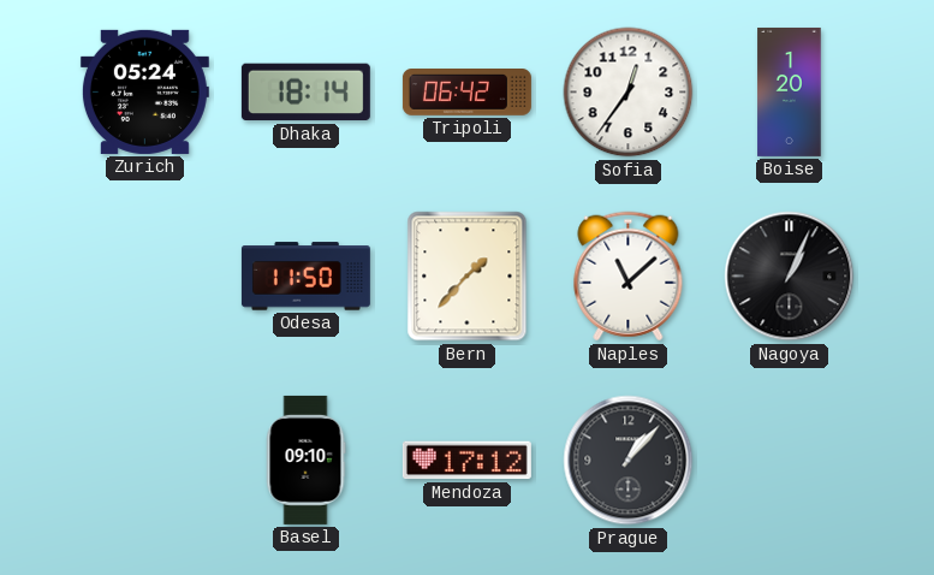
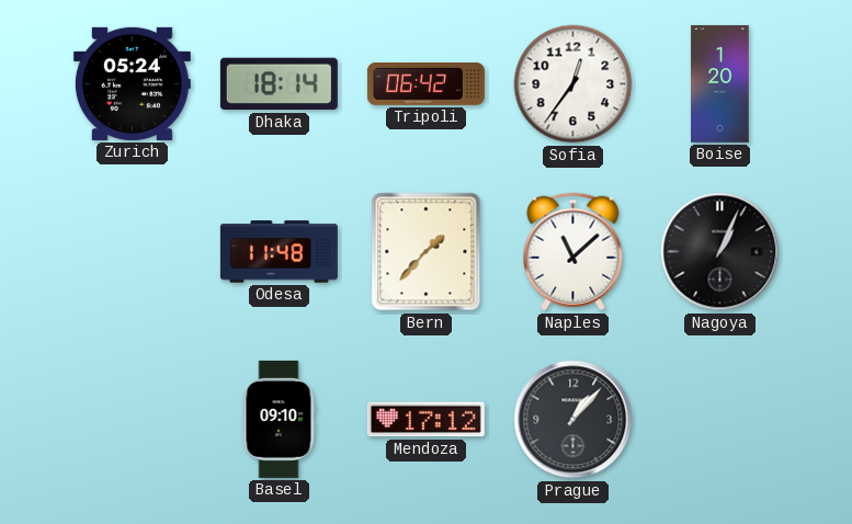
Odesa: 11:50 -> 11:48 (279, 252)
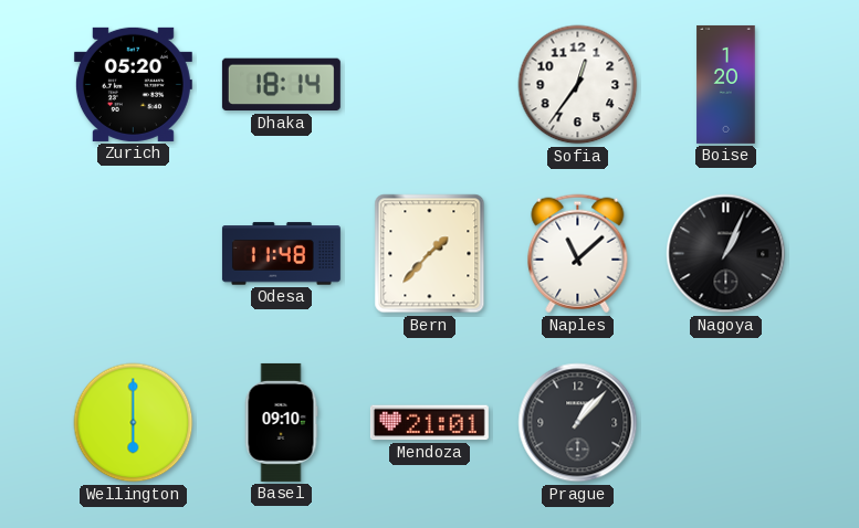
Zurich: 05:24 -> 05:20 (133, 84)
Tripoli: 06:42 -> none (425, 84)
Wellington: none -> 6:00 (134, 423)
Mendoza: 17:12 -> 21:01 (429, 423)
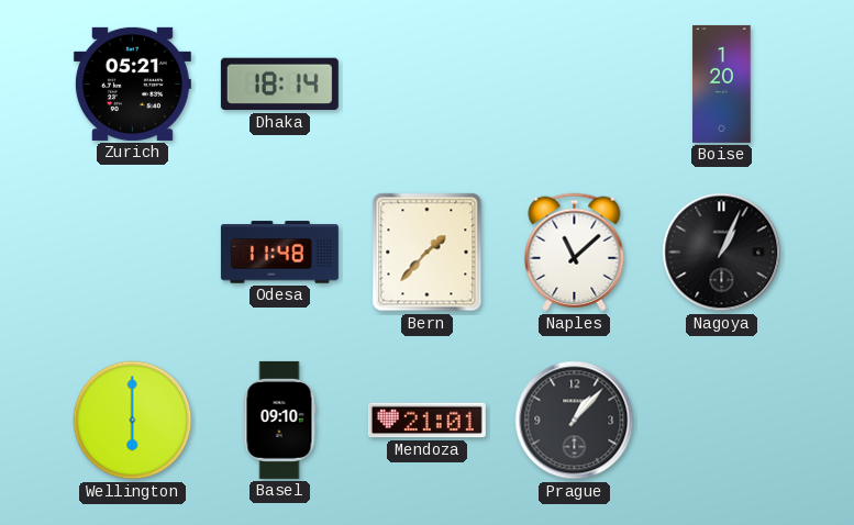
Zurich: 05:20 -> 05:21 (132, 83)
Sofia: 12:36 -> none (578, 85)
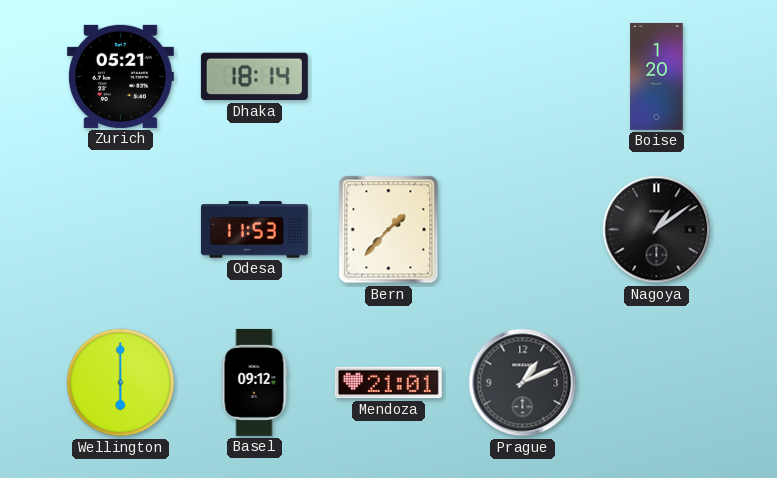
Odesa: 11:48 -> 11:53 (254, 230)
Naples: 11:08 -> none (575, 253)
Nagoya: 1:04 -> 1:09 (657, 230)
Basel: 09:10 -> 09:12 (254, 382)
Prague: 1:07 -> 1:11 (523, 383)
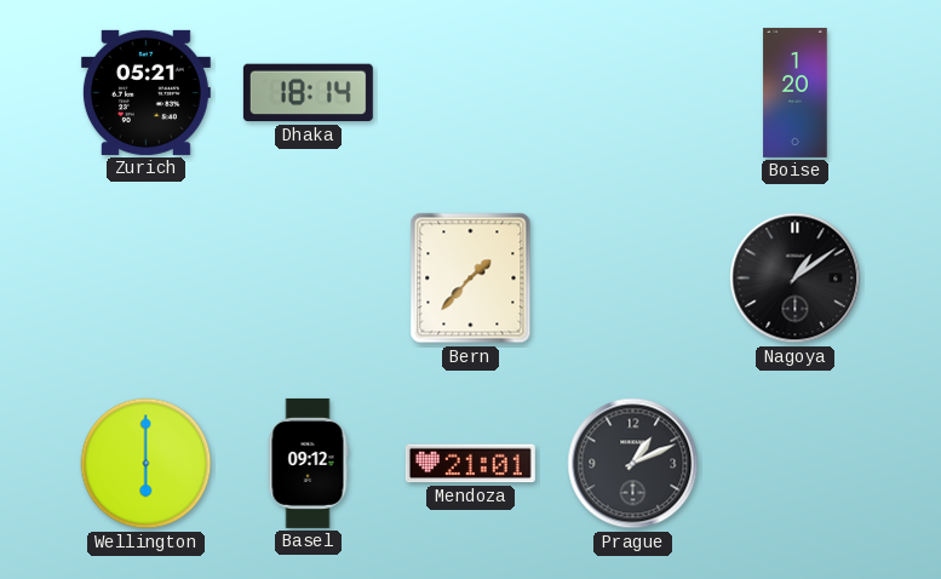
Odesa: 11:53 -> none (254, 230)
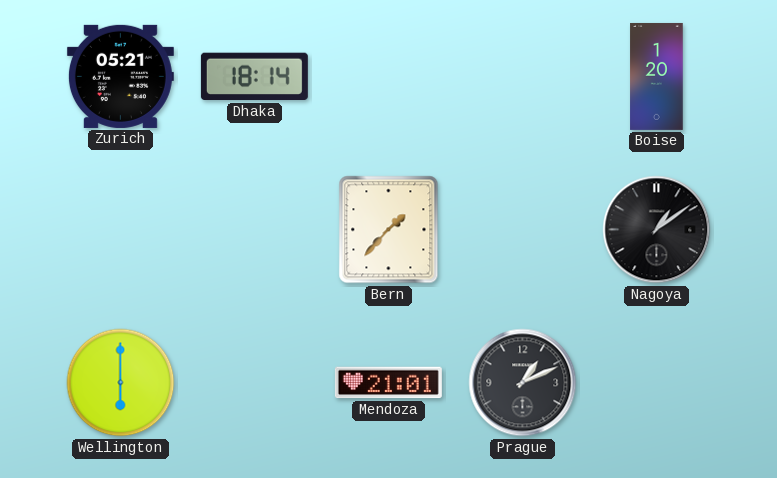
Basel: 09:12 -> none (308, 463)
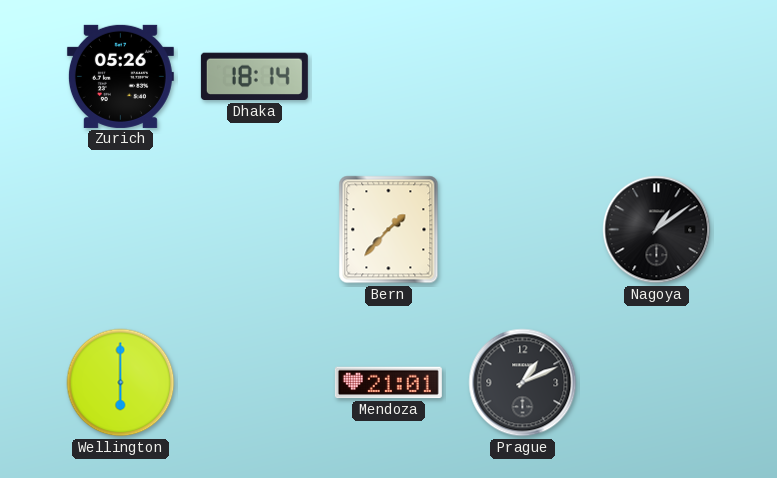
Zurich: 05:21 -> 05:26 (120, 76)
Boise: 1:20 -> none (657, 76)
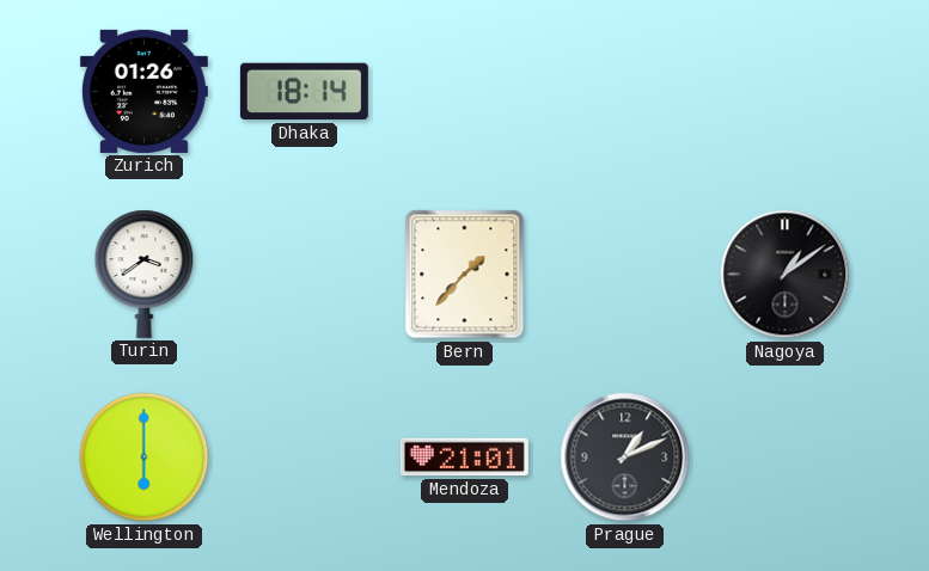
Zurich: 05:26 -> 01:26 (143, 91)
Turin: none -> 3:39 (145, 274)
